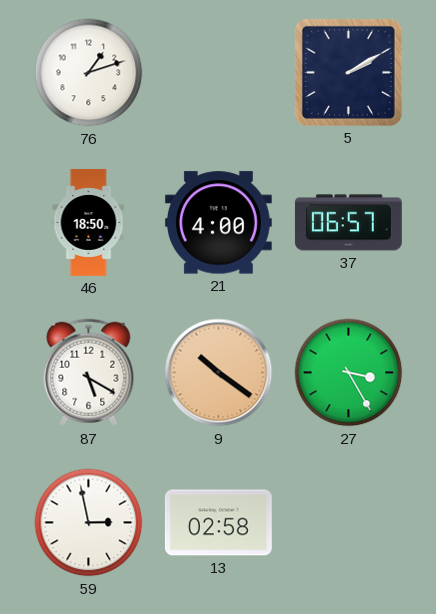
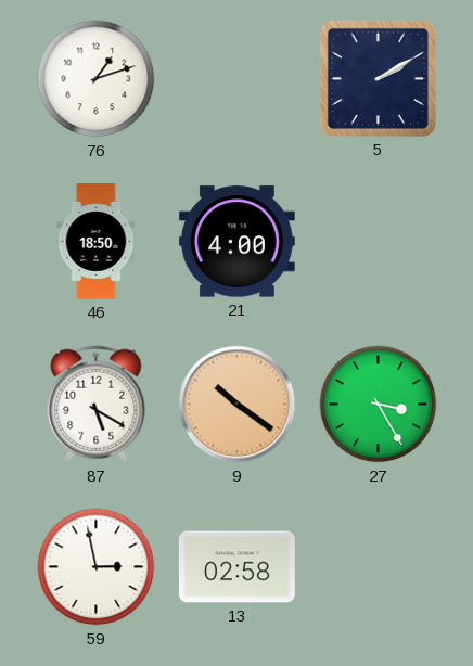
37: 06:57 -> none (348, 223)
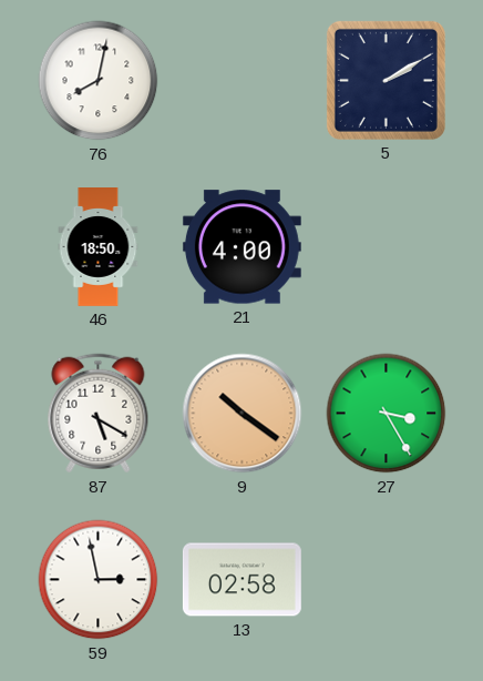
76: 1:12 -> 8:02 (99, 81)
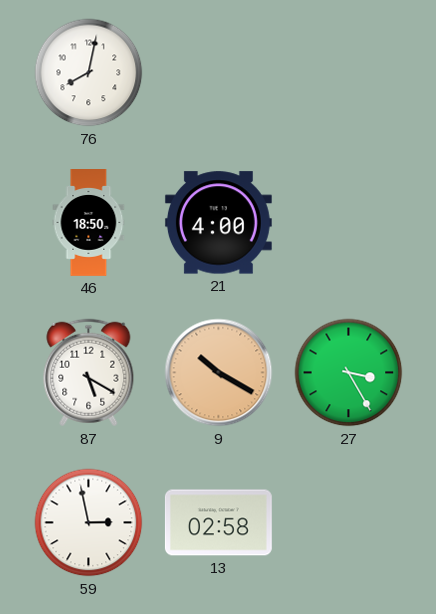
5: 2:10 -> none (386, 80)
9: 10:21 -> 10:20 (219, 373)
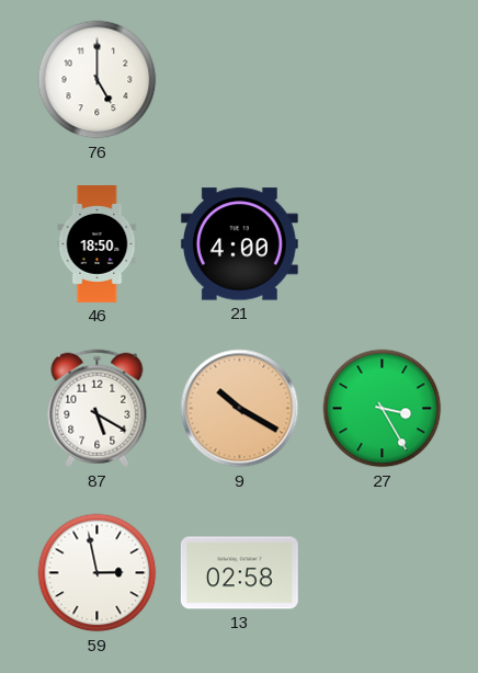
76: 8:02 -> 5:00 (98, 80)
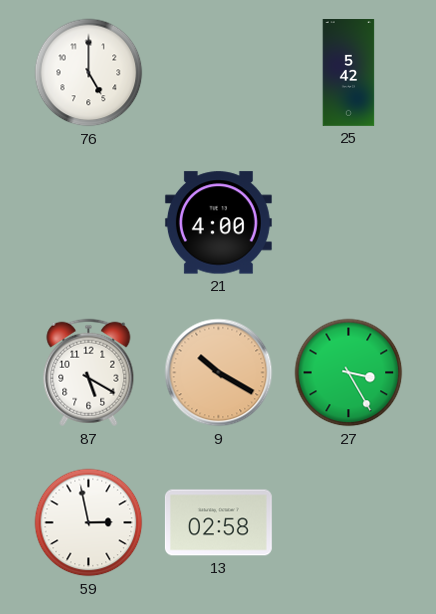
25: none -> 5:42 (349, 73)
46: 18:50 -> none (98, 244)
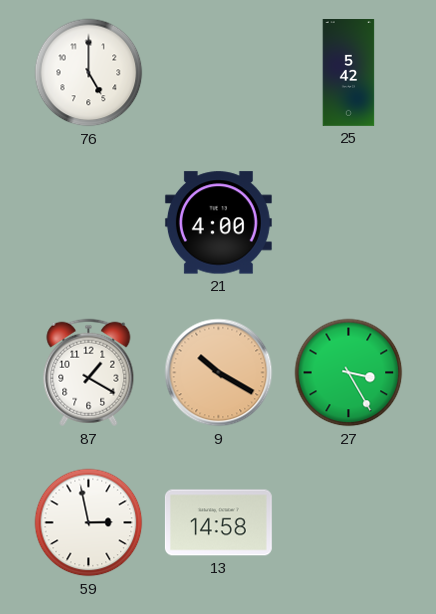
87: 5:20 -> 1:20 (89, 373)
13: 02:58 -> 14:58 (218, 523)
